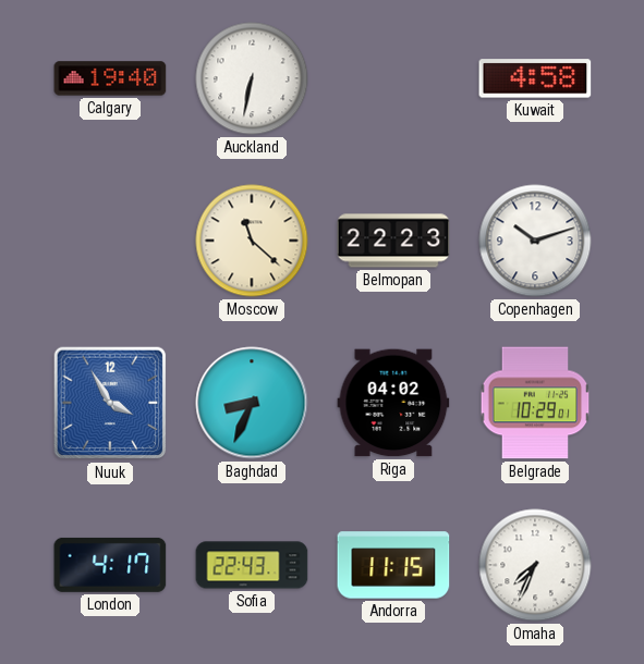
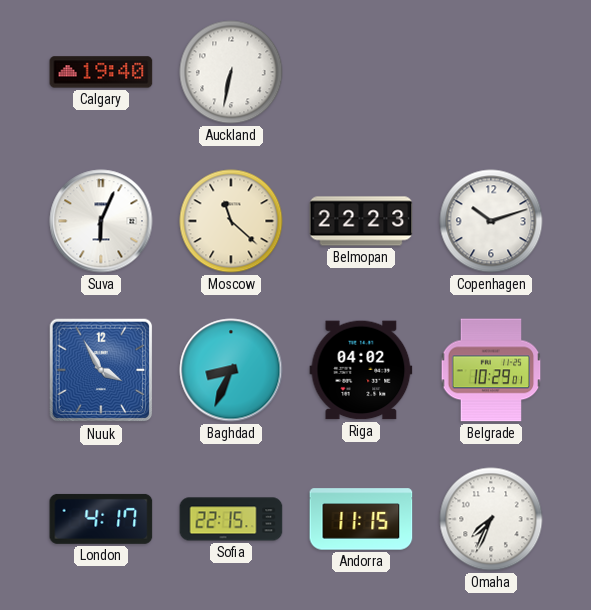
Kuwait: 4:58 -> none (535, 78)
Suva: none -> 6:04 (101, 221)
Sofia: 22:43 -> 22:15 (231, 519)
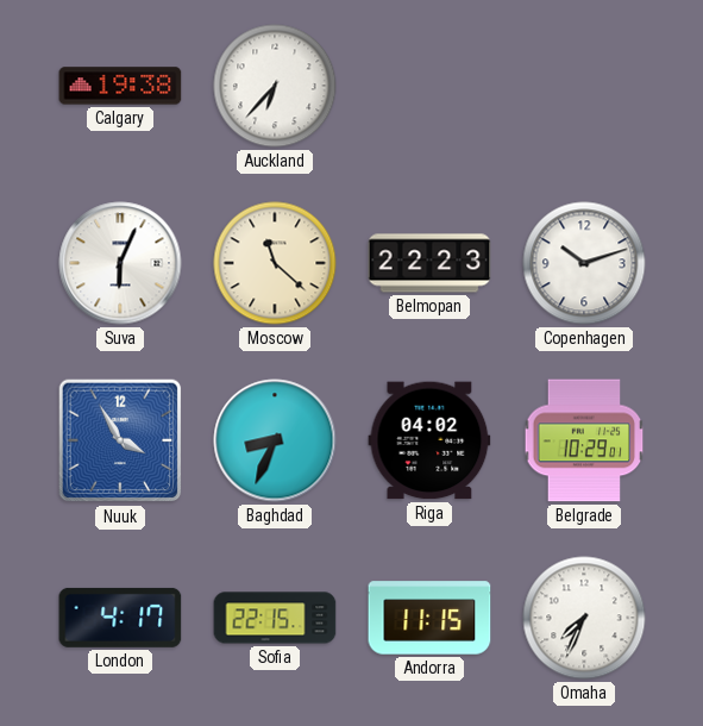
Calgary: 19:40 -> 19:38 (120, 86)
Auckland: 6:32 -> 6:37 (275, 86)
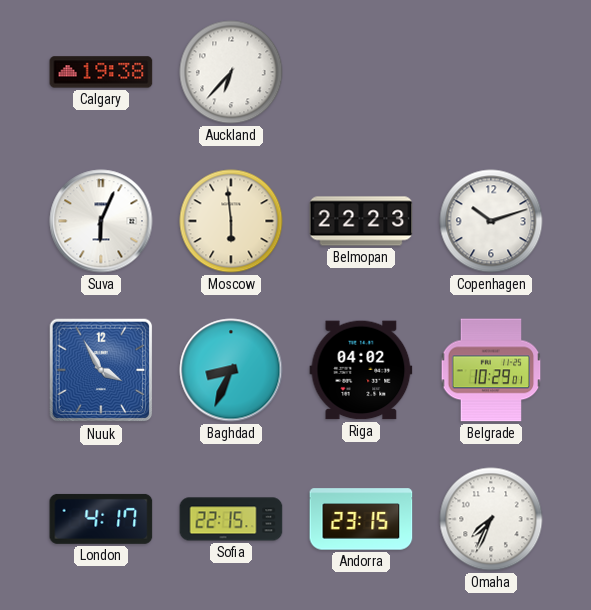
Moscow: 11:22 -> 5:59 (231, 221)
Andorra: 11:15 -> 23:15 (361, 519)
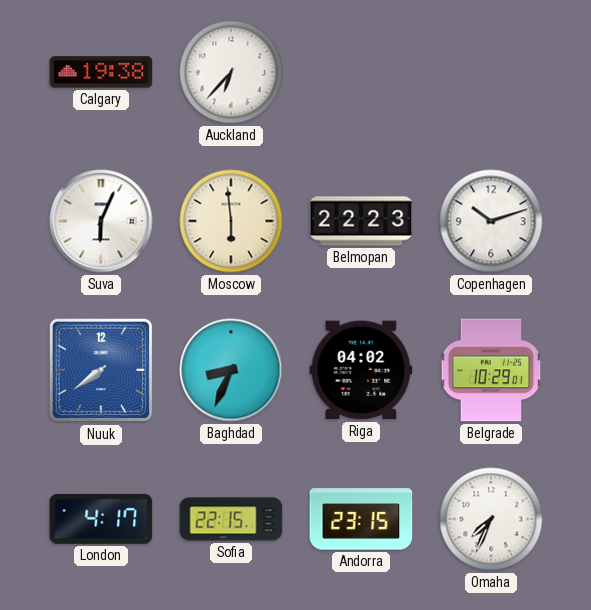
Nuuk: 3:55 -> 7:39 (101, 370)
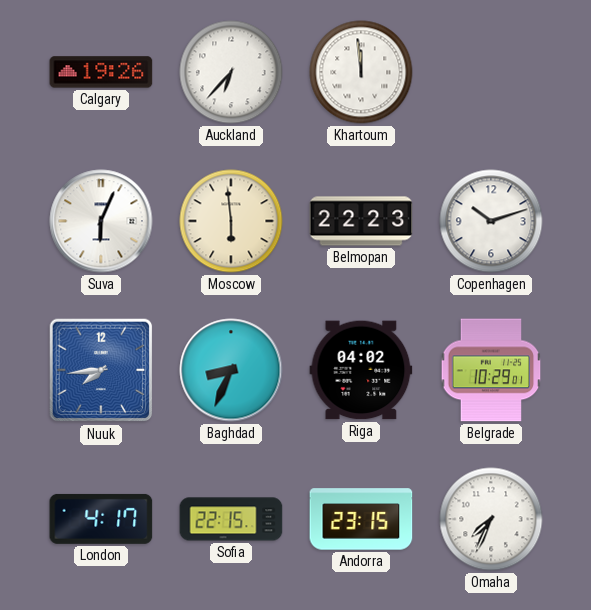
Calgary: 19:38 -> 19:26 (101, 72)
Khartoum: none -> 11:59 (361, 72)
Nuuk: 7:39 -> 7:44 (101, 370)
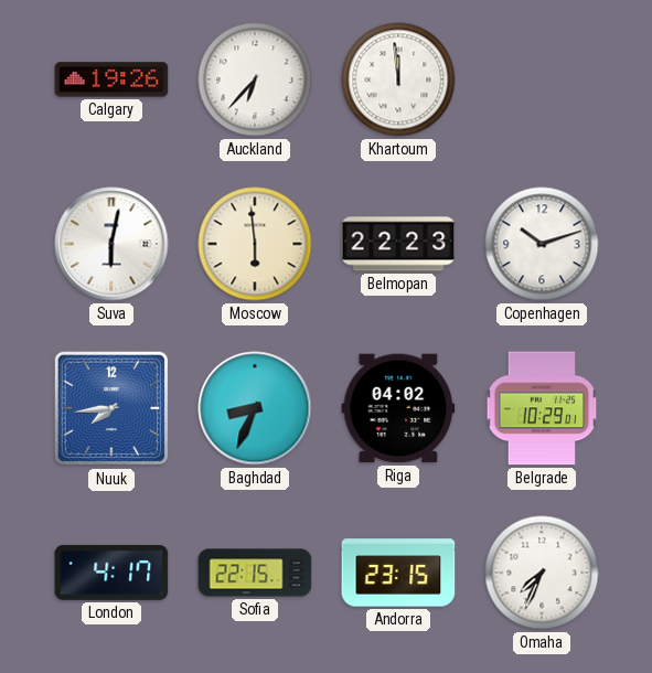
Suva: 6:04 -> 6:02 (111, 244)
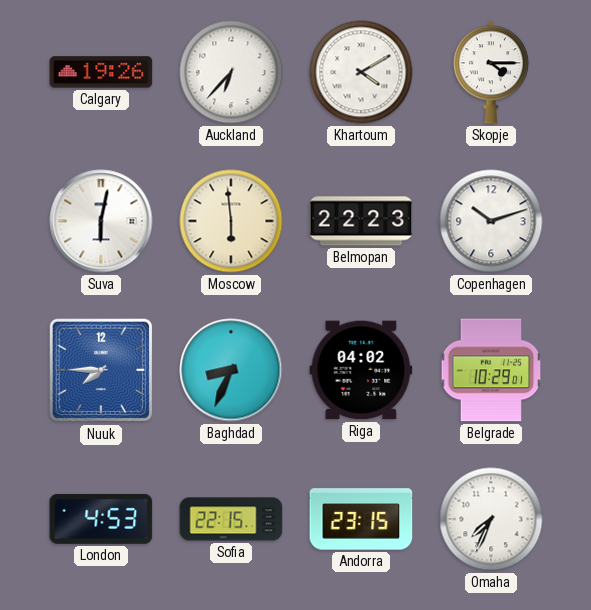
Khartoum: 11:59 -> 4:10 (361, 72)
Skopje: none -> 4:15 (491, 72)
Nuuk: 7:44 -> 7:45 (101, 370)
London: 4:17 -> 4:53 (101, 519)
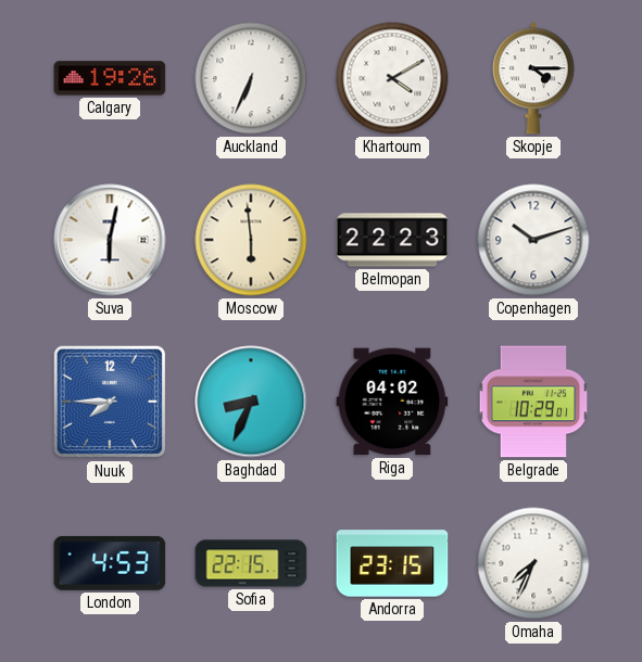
Auckland: 6:37 -> 6:34 (251, 78)
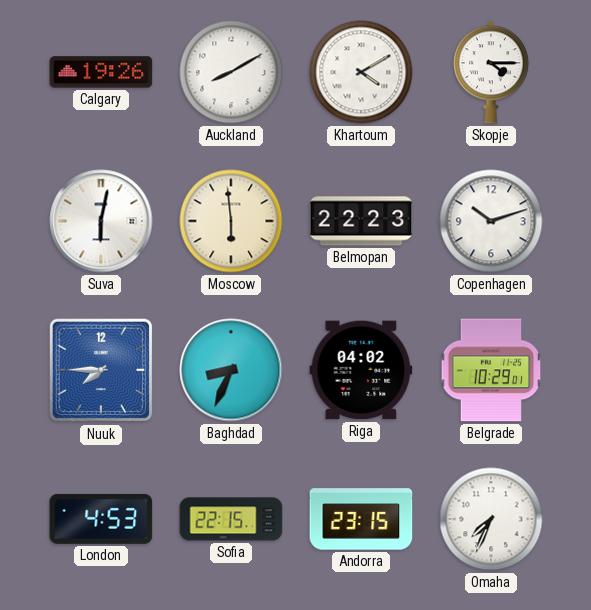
Auckland: 6:34 -> 8:10 (231, 72)
